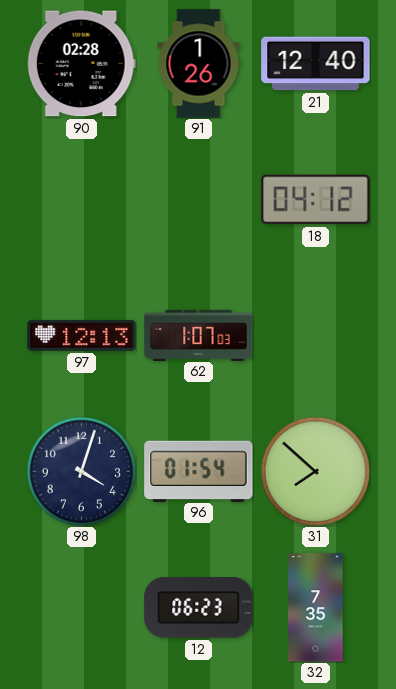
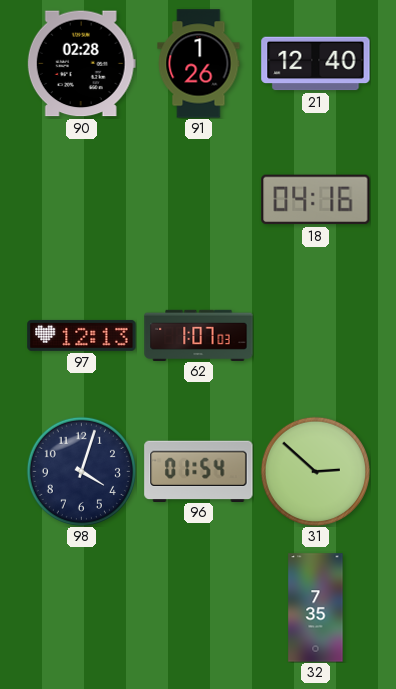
18: 04:12 -> 04:16 (316, 200)
31: 7:52 -> 2:52 (315, 471)
12: 06:23 -> none (199, 608)
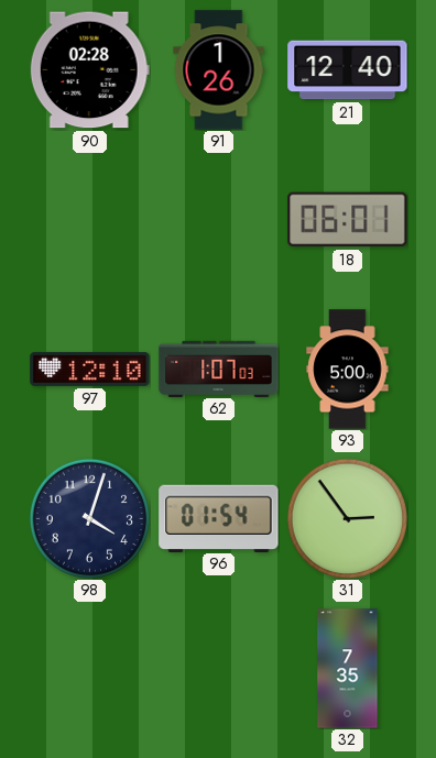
18: 04:16 -> 06:01 (348, 220)
97: 12:13 -> 12:10 (90, 369)
93: none -> 5:00 (348, 370)
31: 2:52 -> 2:54 (347, 518)
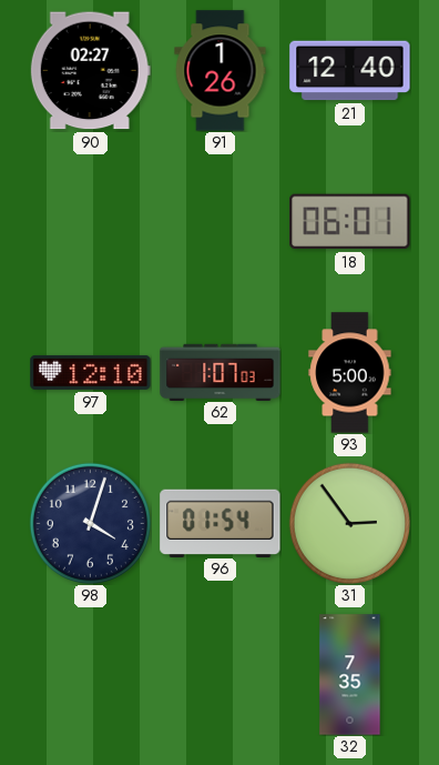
90: 02:28 -> 02:27 (90, 71)
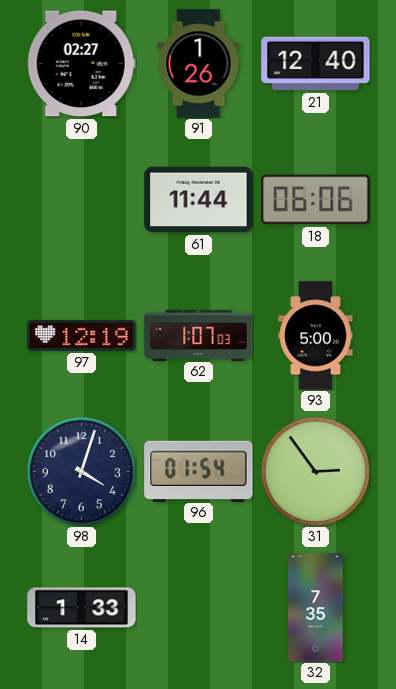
61: none -> 11:44 (199, 200)
18: 06:01 -> 06:06 (316, 200)
97: 12:10 -> 12:19 (82, 335)
14: none -> 1:33 (82, 608)
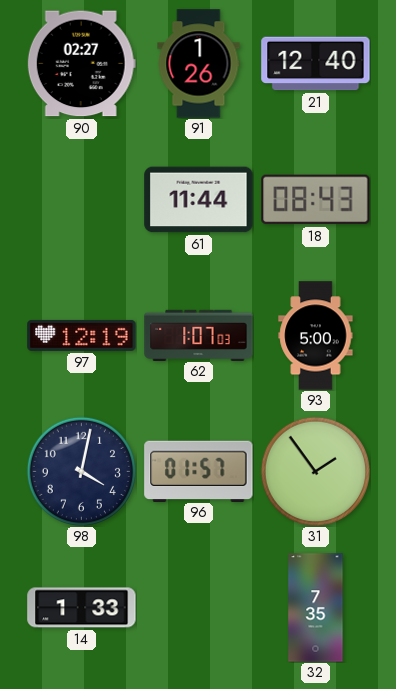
18: 06:06 -> 08:43 (316, 200)
98: 4:03 -> 4:02 (81, 471)
96: 01:54 -> 01:57 (199, 471)
31: 2:54 -> 1:54 (315, 471)
